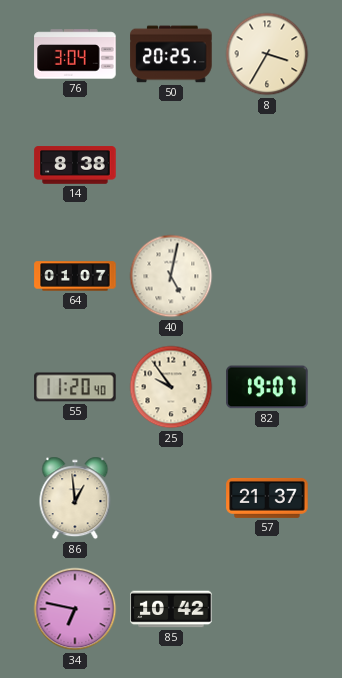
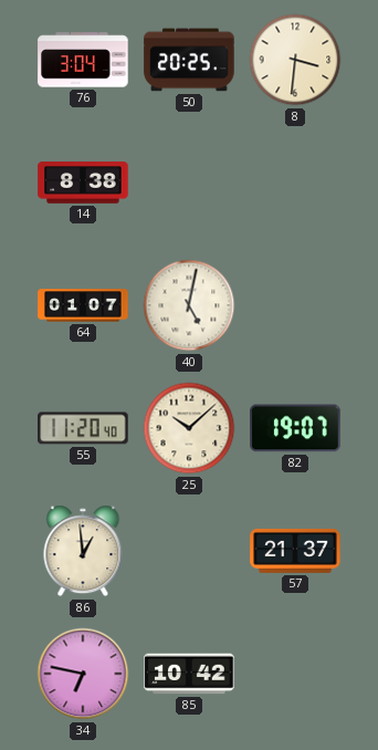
8: 3:35 -> 3:31 (295, 60)
25: 9:54 -> 10:08 (189, 428)
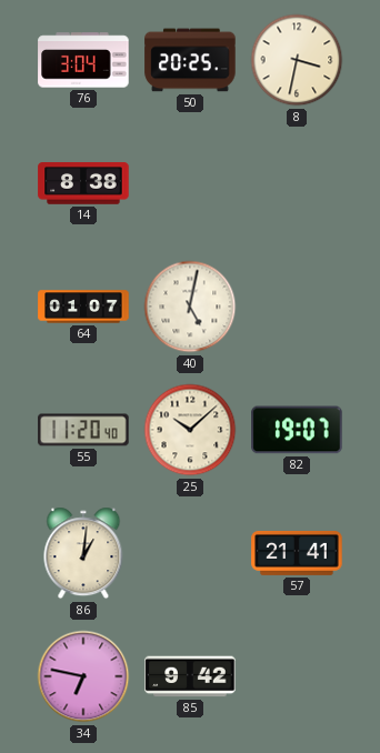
8: 3:31 -> 3:32 (297, 60)
86: 12:59 -> 1:01 (83, 553)
57: 21:37 -> 21:41 (297, 553)
85: 10:42 -> 9:42 (190, 676)
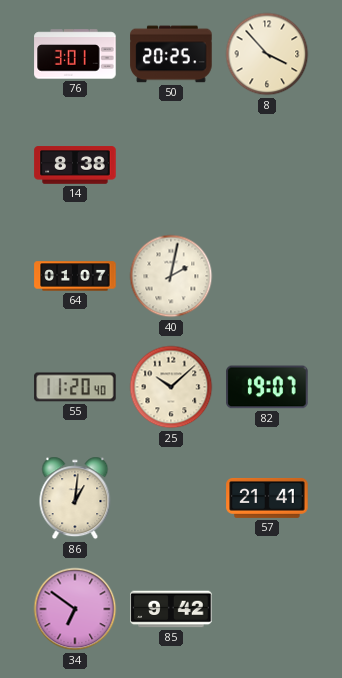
76: 3:04 -> 3:01 (75, 54)
8: 3:32 -> 3:53 (267, 54)
40: 5:02 -> 2:02 (171, 276)
34: 6:47 -> 6:51 (75, 609)
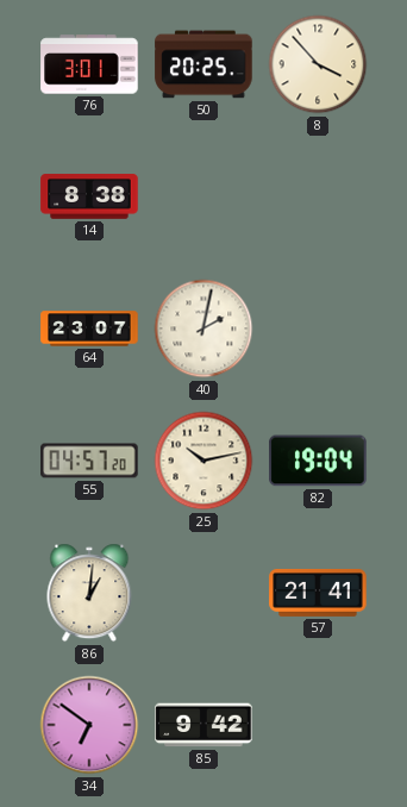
64: 01:07 -> 23:07 (89, 329)
55: 11:20 -> 04:57 (89, 461)
25: 10:08 -> 10:13 (203, 461)
82: 19:07 -> 19:04 (318, 461)
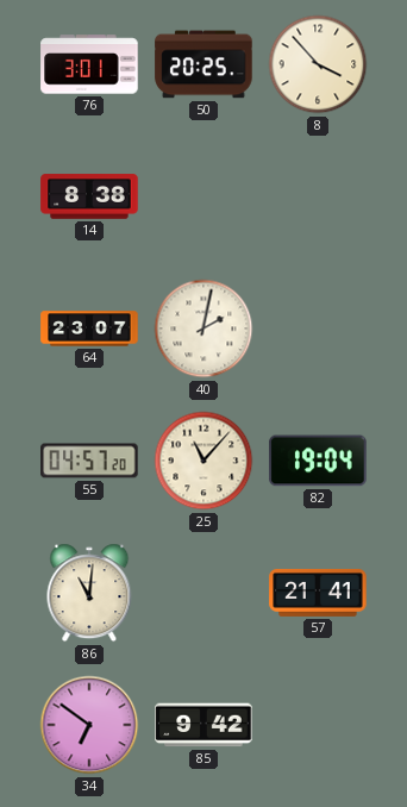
25: 10:13 -> 11:07 (203, 461)
86: 1:01 -> 11:01 (89, 593)
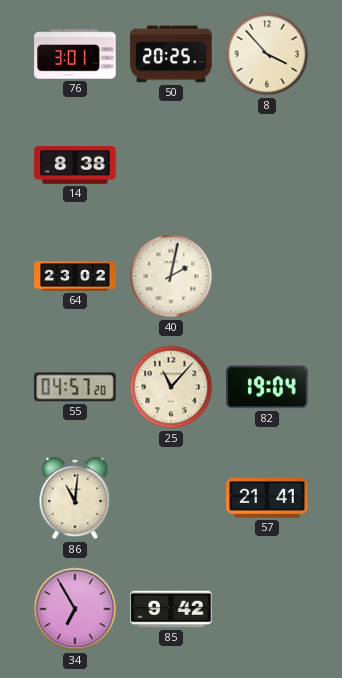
64: 23:07 -> 23:02 (75, 276)
34: 6:51 -> 6:55 (75, 609)
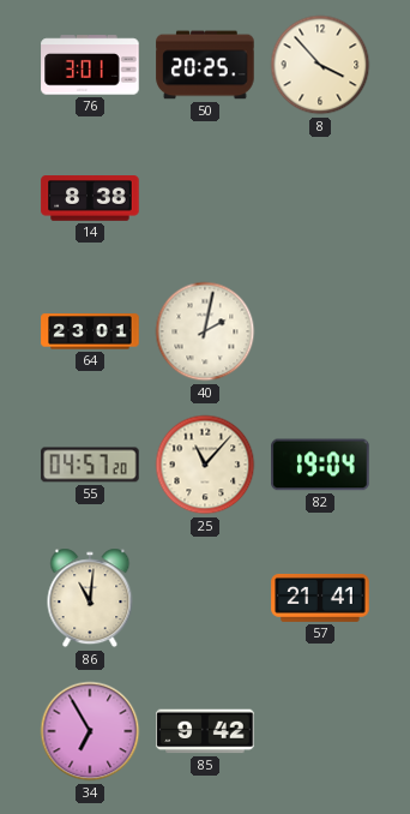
64: 23:02 -> 23:01 (90, 331)
